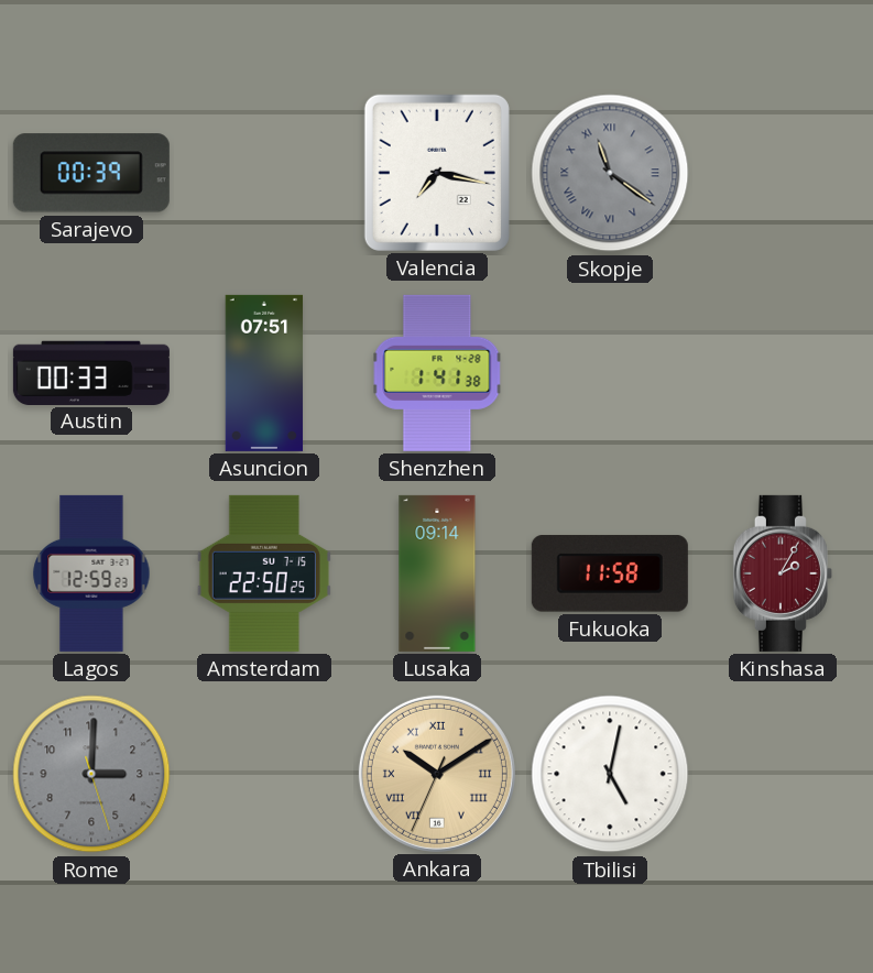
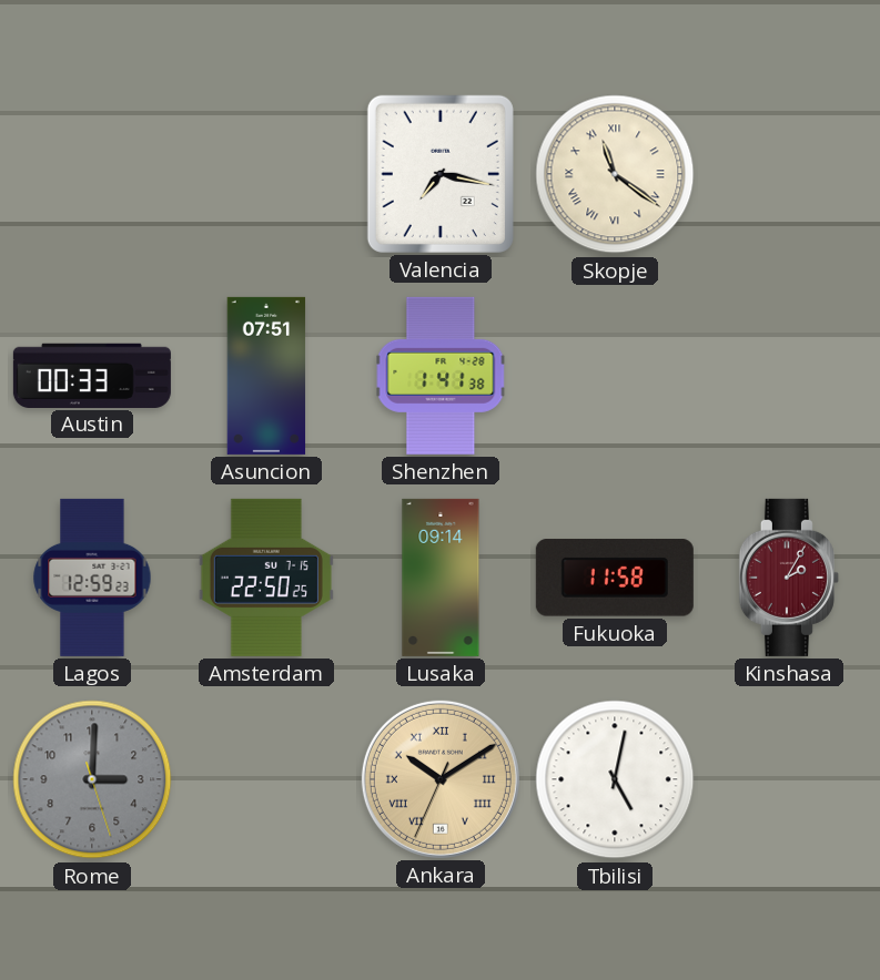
Sarajevo: 00:39 -> none (91, 173)
Skopje dial: grey -> cream (615, 174)
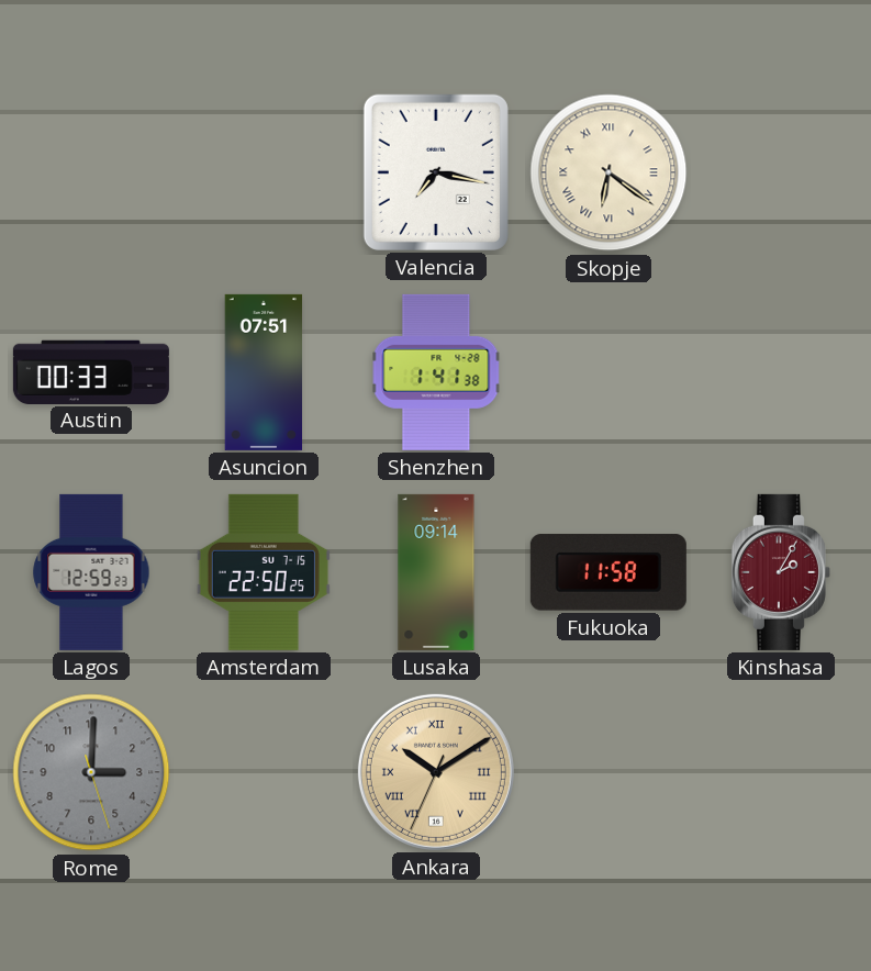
Skopje: 11:21 -> 6:21 (608, 172)
Tbilisi: 5:02 -> none (615, 779)
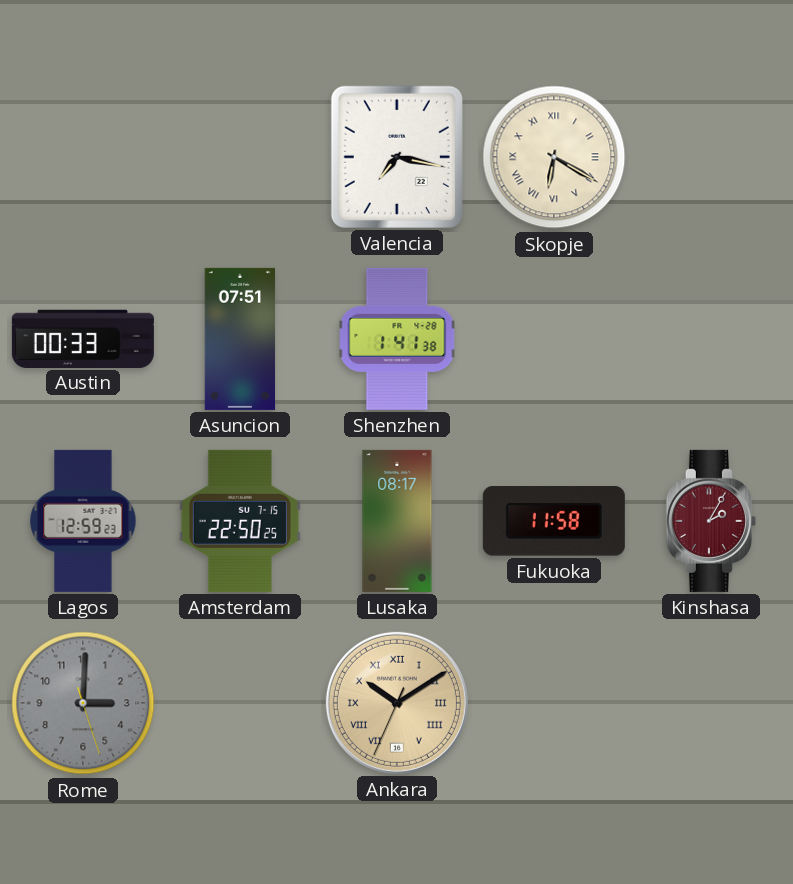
Skopje: 6:21 -> 6:20 (554, 157)
Lusaka: 09:14 -> 08:17 (397, 521)
